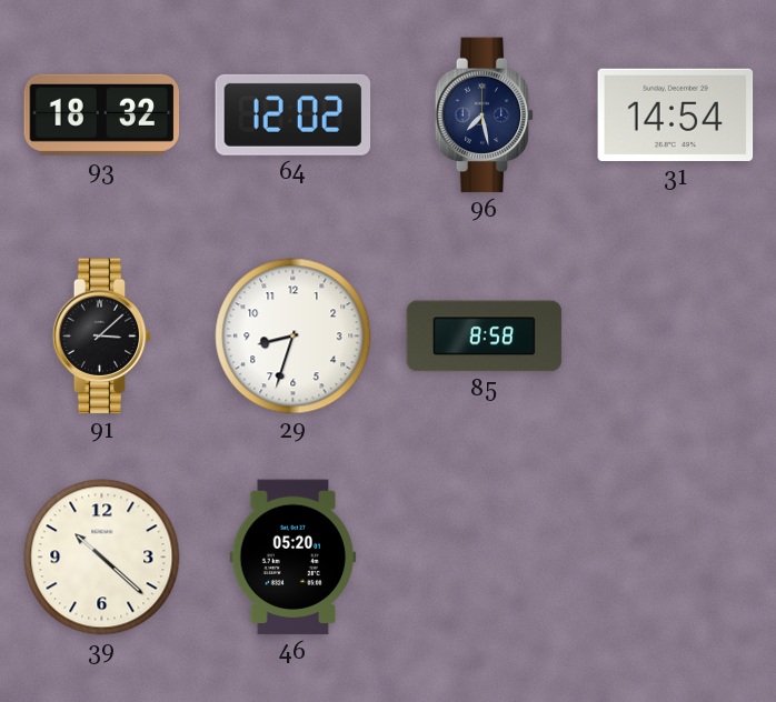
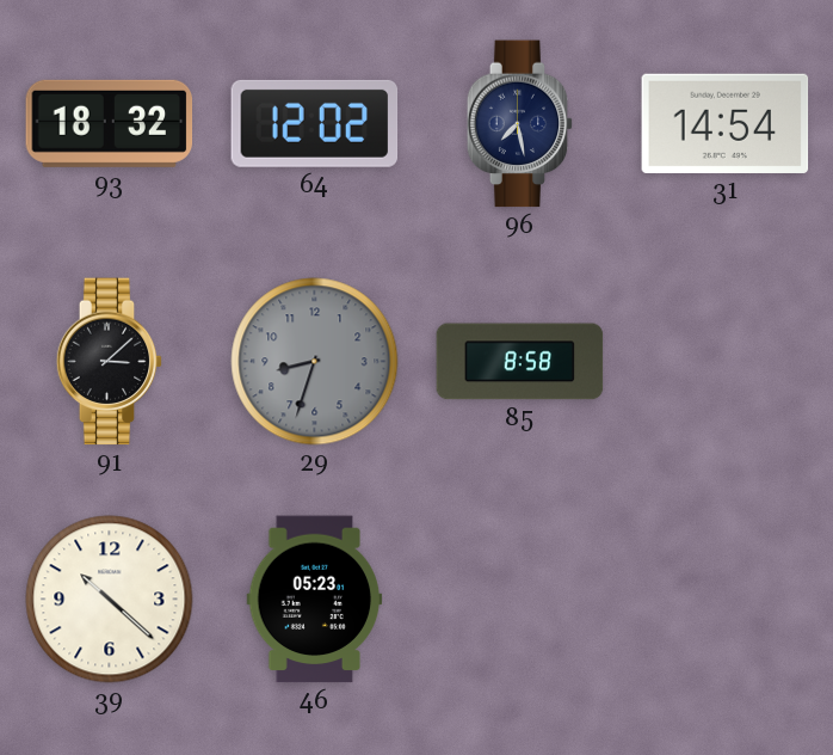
29 dial: white -> grey (315, 362)
46: 05:20 -> 05:23 (315, 600)
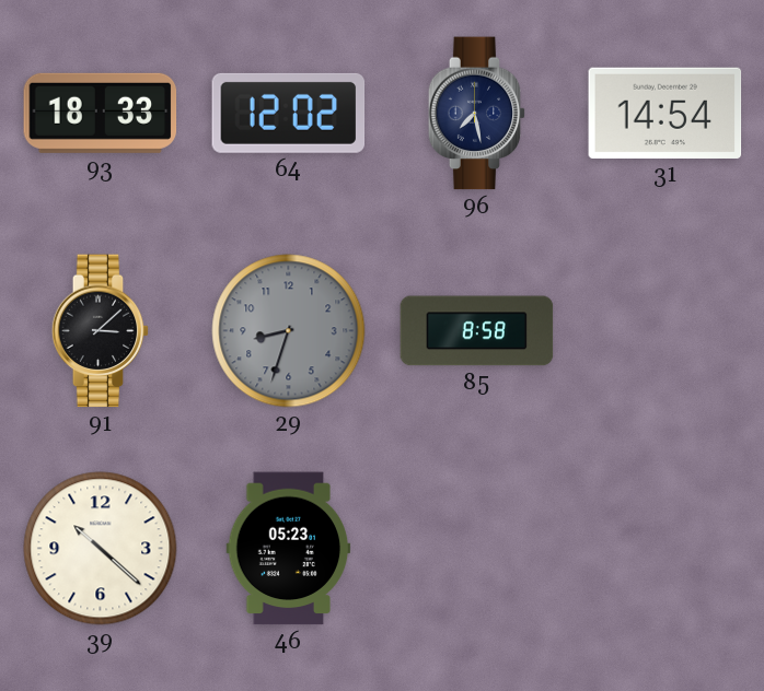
93: 18:32 -> 18:33 (101, 113)
